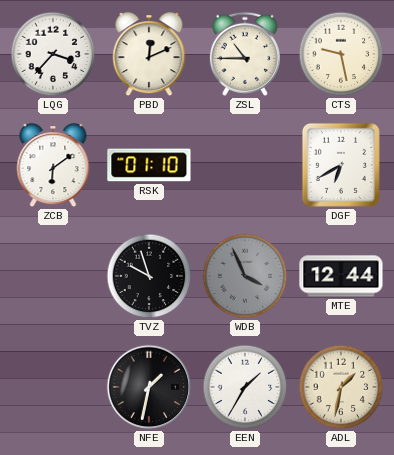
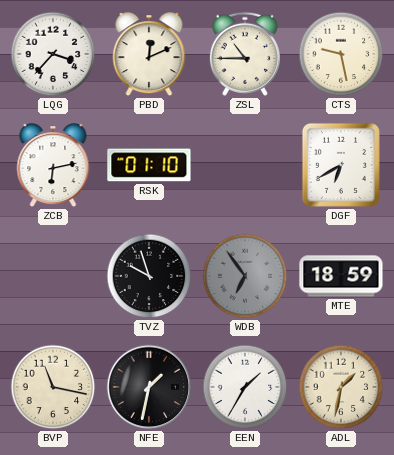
ZCB: 6:09 -> 6:13 (53, 166)
WDB: 3:56 -> 6:54 (245, 276)
MTE: 12:44 -> 18:59 (341, 276)
BVP: none -> 11:17 (53, 387)
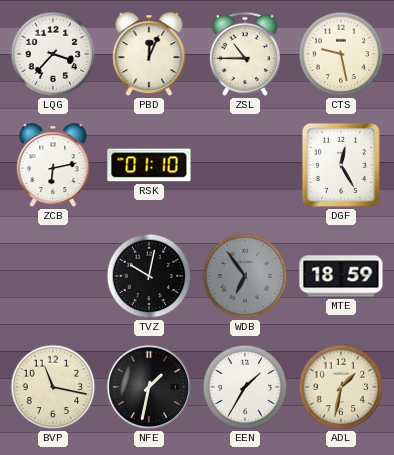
PBD: 12:11 -> 12:04 (149, 55)
DGF: 6:40 -> 12:25 (341, 165)
TVZ: 9:57 -> 10:02 (149, 276)
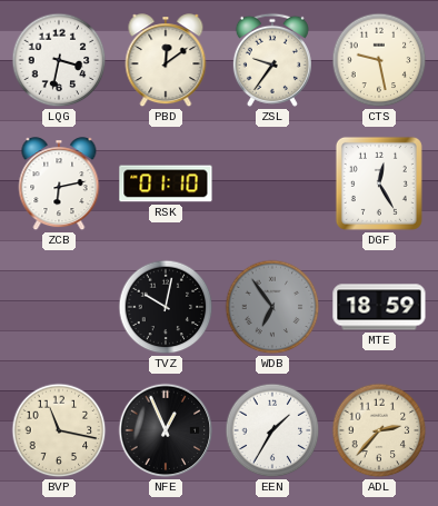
LQG: 3:37 -> 3:32 (59, 60)
PBD: 12:04 -> 12:09 (166, 61)
ZSL: 10:45 -> 9:36 (272, 60)
NFE: 1:32 -> 12:56 (166, 430)
ADL: 1:32 -> 2:37 (379, 430)
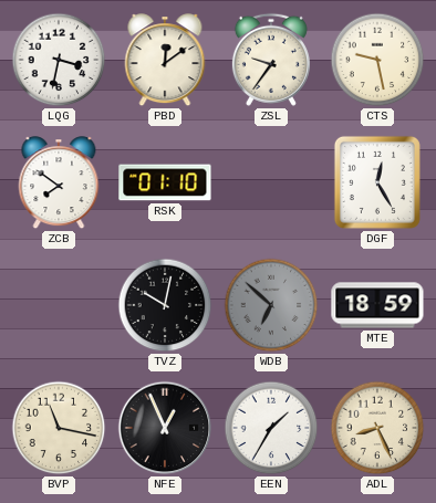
ZCB: 6:13 -> 7:51 (59, 184)
WDB: 6:54 -> 6:52 (271, 305)
ADL: 2:37 -> 8:26 (377, 428)
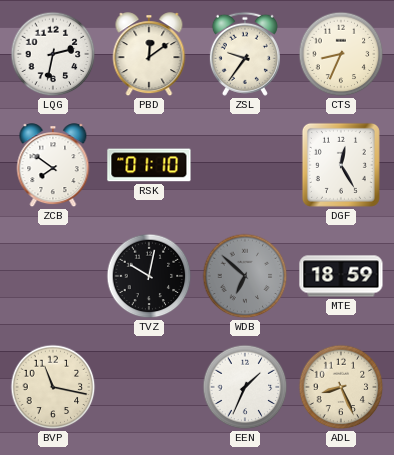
LQG: 3:32 -> 2:32 (53, 54)
CTS: 9:28 -> 8:34 (341, 54)
NFE: 12:56 -> none (165, 428)
EEN: 1:35 -> 1:34 (245, 387)
